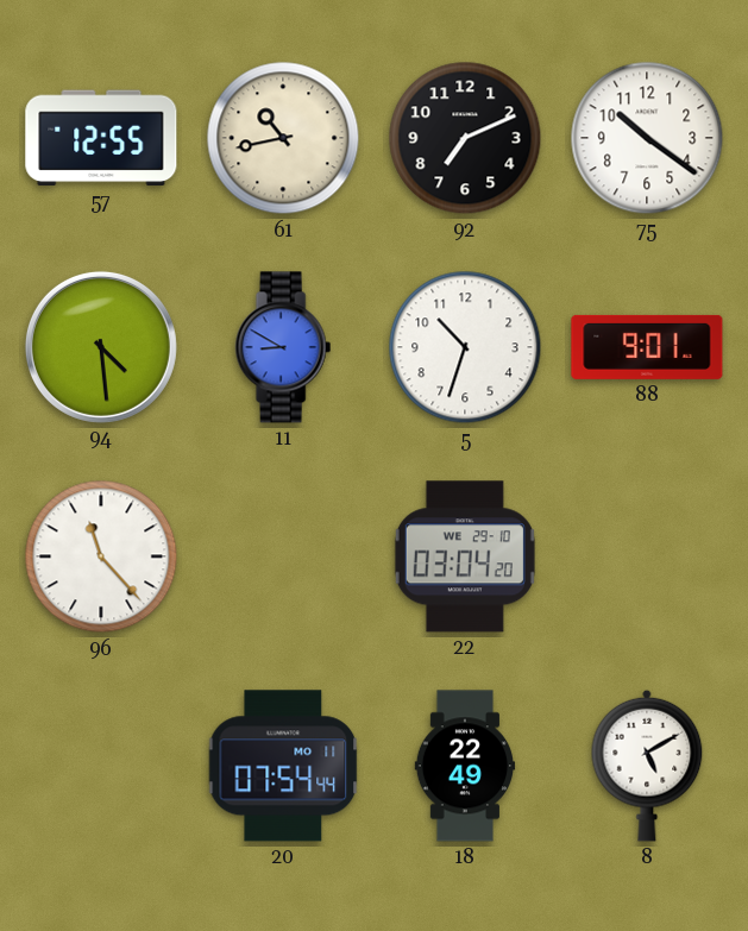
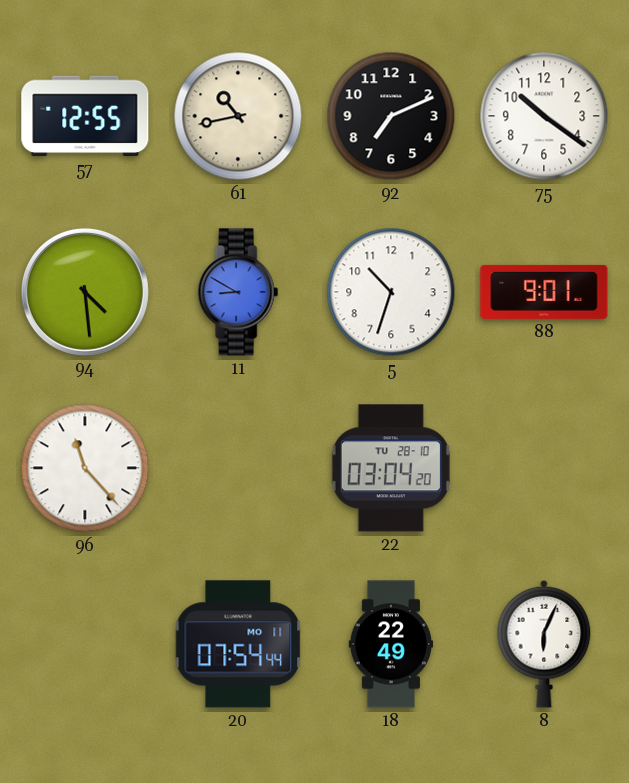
22 date: WE 29-10 -> TU 28-10 (391, 468)
8: 5:10 -> 6:04 (544, 644)
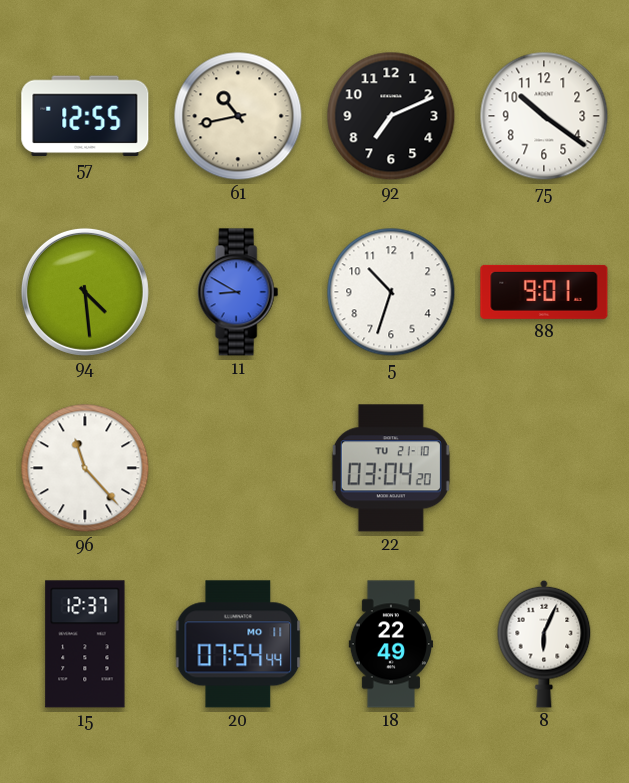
22 date: TU 28-10 -> TU 21-10 (391, 468)
15: none -> 12:37 (85, 644)
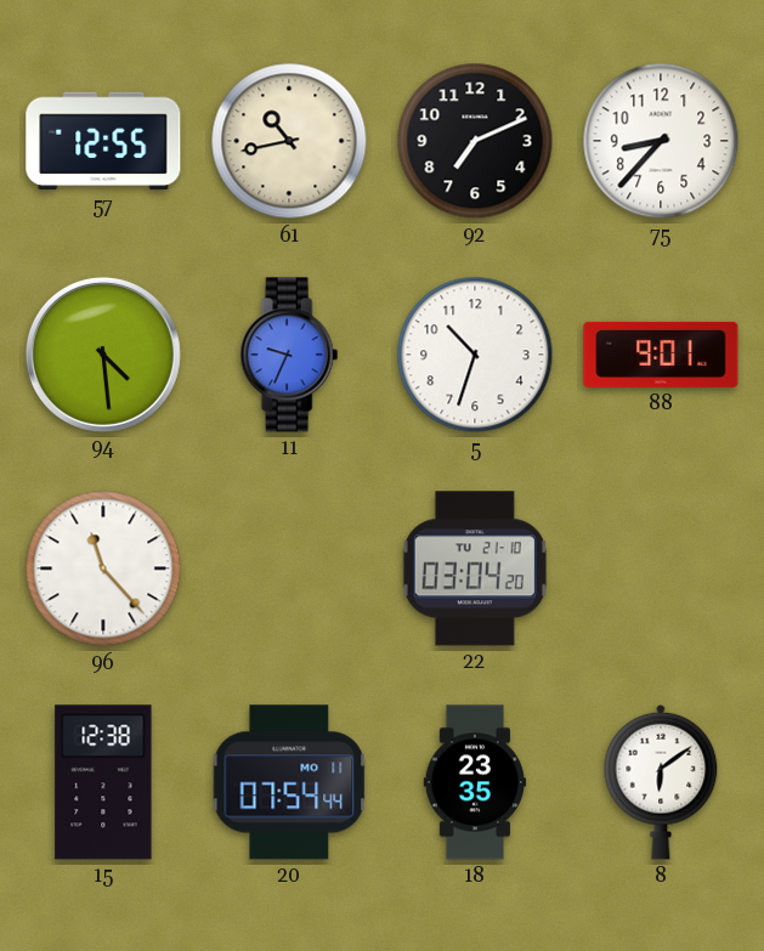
75: 10:21 -> 8:37 (661, 141)
11: 8:50 -> 9:34 (289, 355)
15: 12:37 -> 12:38 (103, 782)
18: 22:49 -> 23:35 (475, 782)
8: 6:04 -> 6:09 (661, 782)
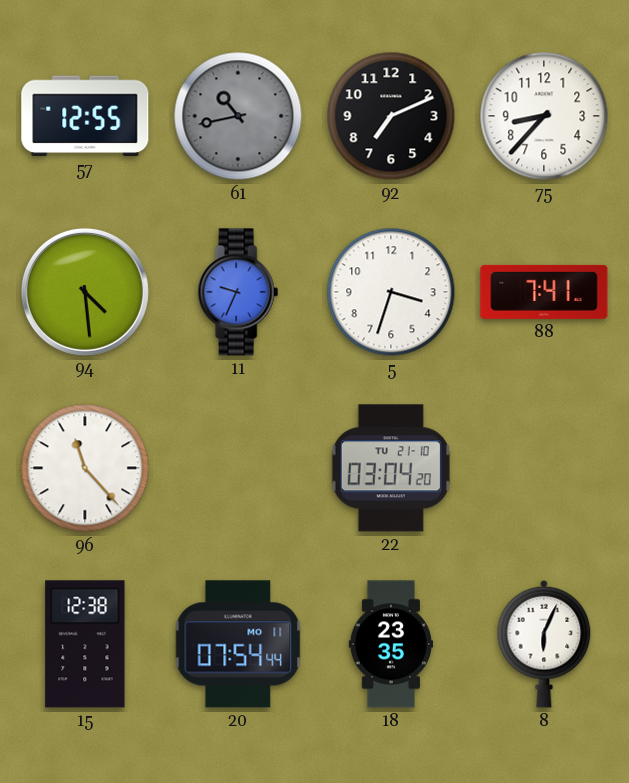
61 dial: cream -> grey (238, 116)
5: 10:33 -> 3:33 (391, 292)
88: 9:01 -> 7:41 (544, 292)
8: 6:09 -> 6:04 (544, 644)
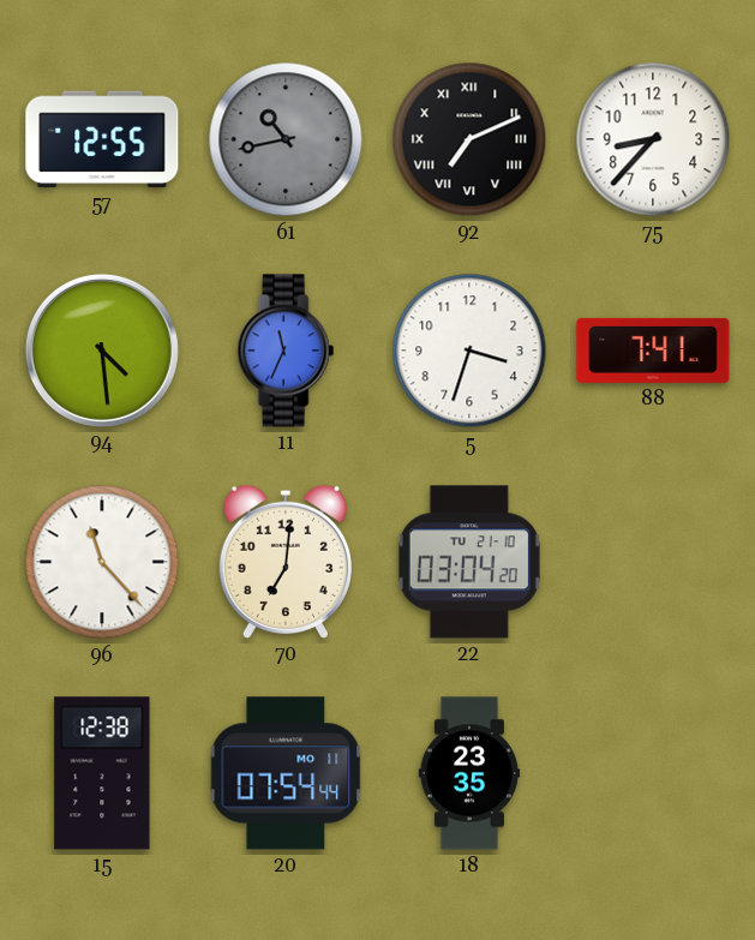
92 numerals: Arabic -> Roman (469, 139)
11: 9:34 -> 11:34 (286, 351)
70: none -> 7:01 (286, 562)
8: 6:04 -> none (544, 644)
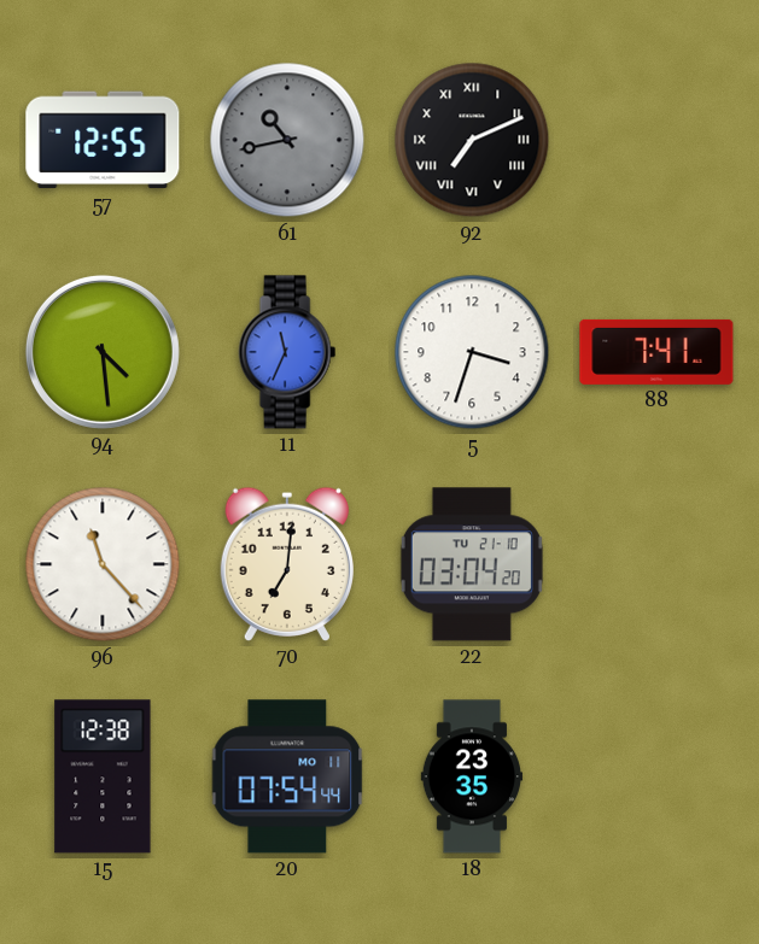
75: 8:37 -> none (653, 139)
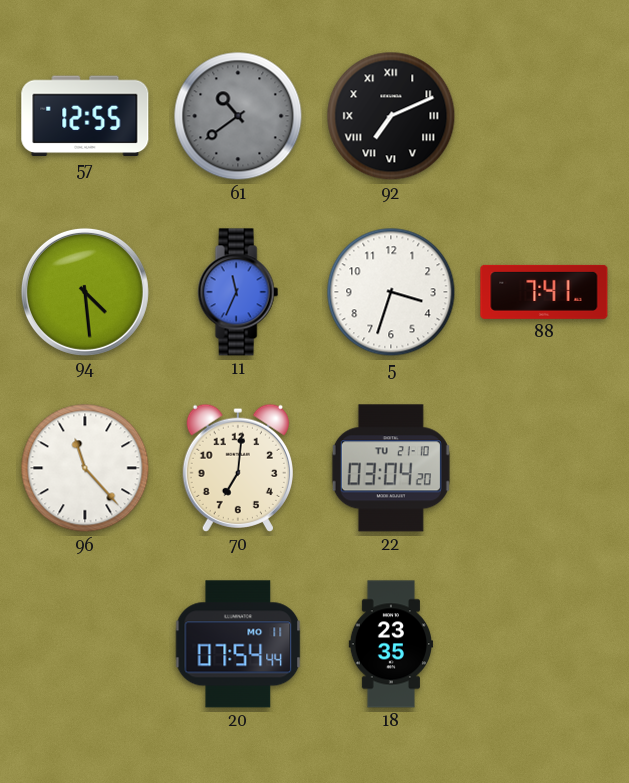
61: 10:43 -> 10:39 (238, 116)
15: 12:38 -> none (103, 776)
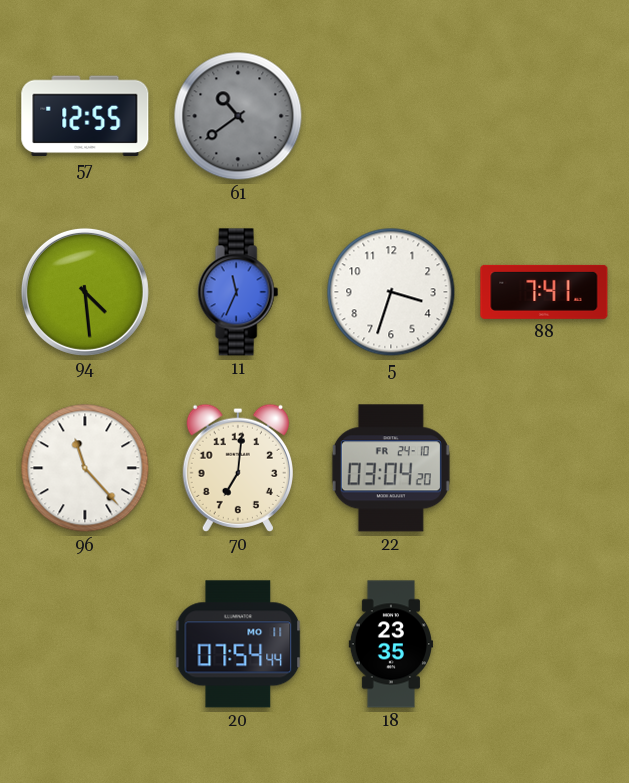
92: 7:11 -> none (391, 116)
22 date: TU 21-10 -> FR 24-10 (391, 468)
